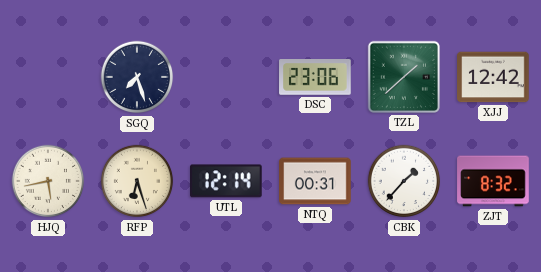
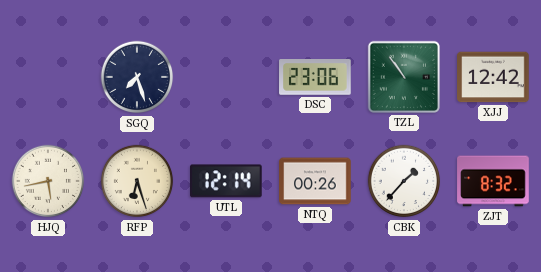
TZL: 1:38 -> 10:54 (404, 77)
NTQ: 00:31 -> 00:26 (315, 181)
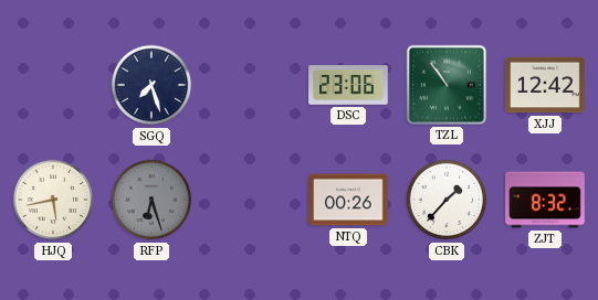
RFP dial: cream -> grey (151, 200)
UTL: 12:14 -> none (227, 181)
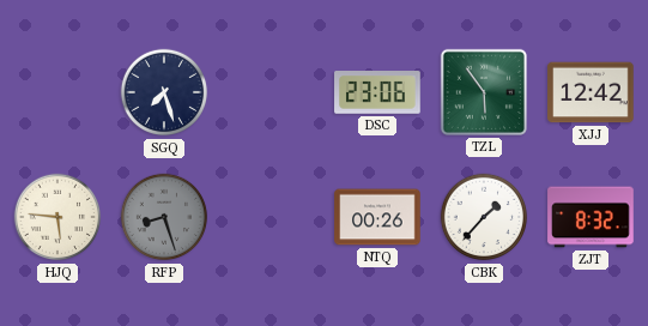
TZL: 10:54 -> 5:54 (484, 92)
HJQ: 5:43 -> 5:46 (57, 217)
RFP: 6:27 -> 8:27 (164, 217)
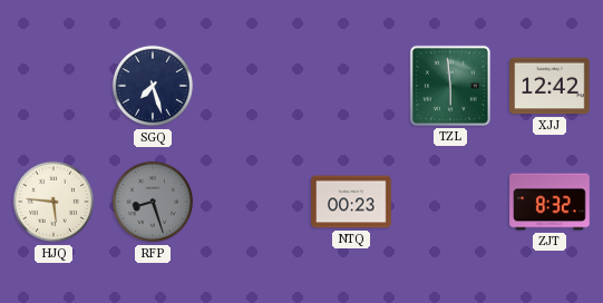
DSC: 23:06 -> none (377, 92)
TZL: 5:54 -> 5:59 (450, 86)
NTQ: 00:26 -> 00:23 (351, 202)
CBK: 1:37 -> none (484, 217)
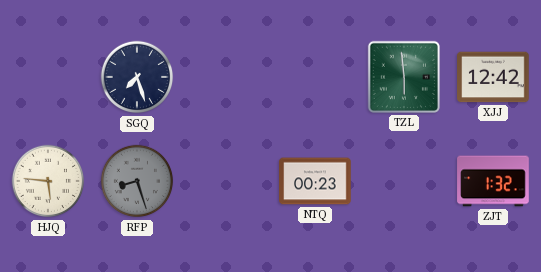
ZJT: 8:32 -> 1:32 (493, 181)
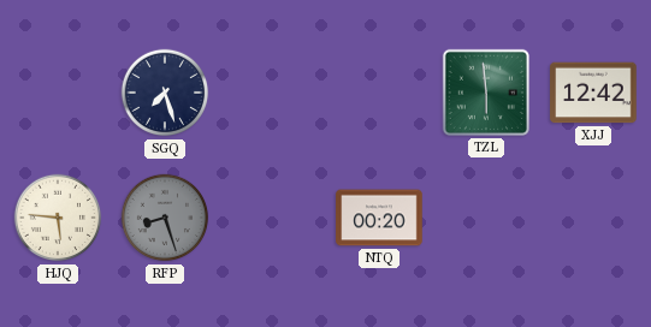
NTQ: 00:23 -> 00:20 (379, 218)
ZJT: 1:32 -> none (493, 181)
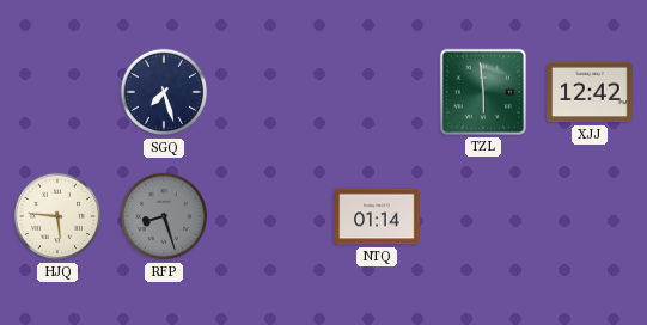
NTQ: 00:20 -> 01:14 (377, 216)
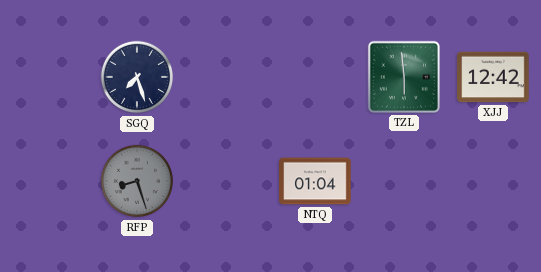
HJQ: 5:46 -> none (57, 216)
NTQ: 01:14 -> 01:04 (315, 181)
